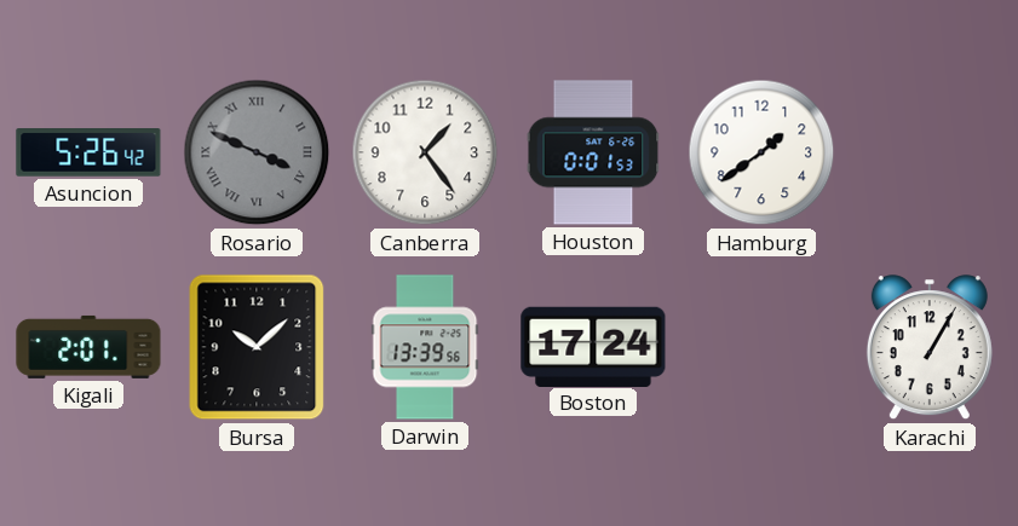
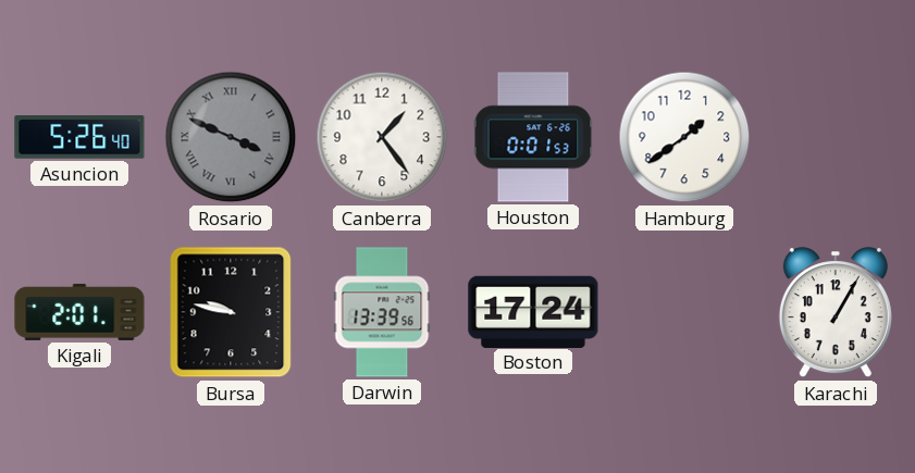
Asuncion: 5:26:42 -> 5:26:40 (79, 138)
Bursa: 10:08 -> 9:47 (231, 312)
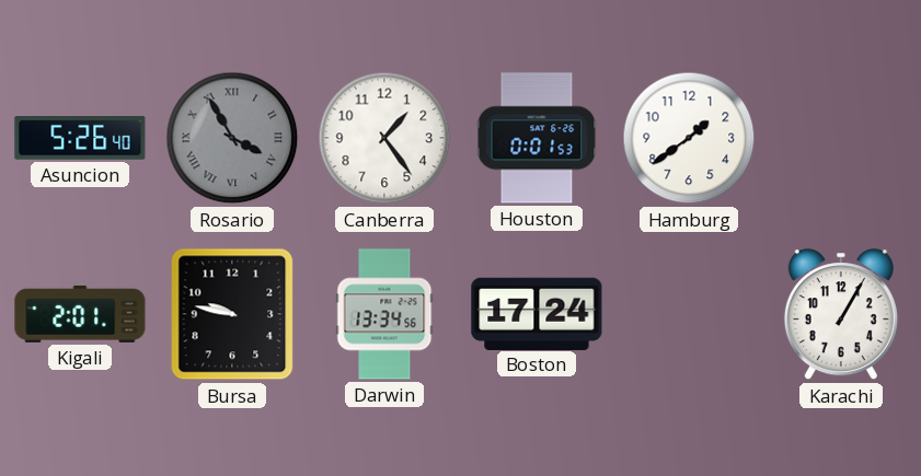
Rosario: 3:49 -> 3:55 (232, 138)
Darwin: 13:39 -> 13:34 (384, 314)
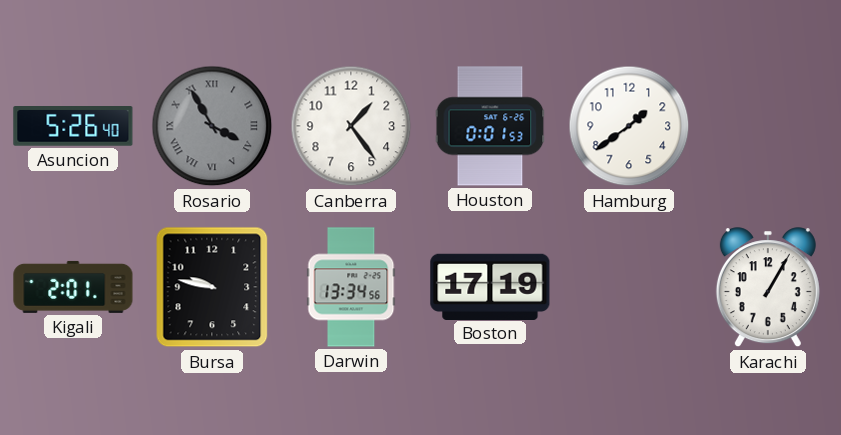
Boston: 17:24 -> 17:19 (490, 286)
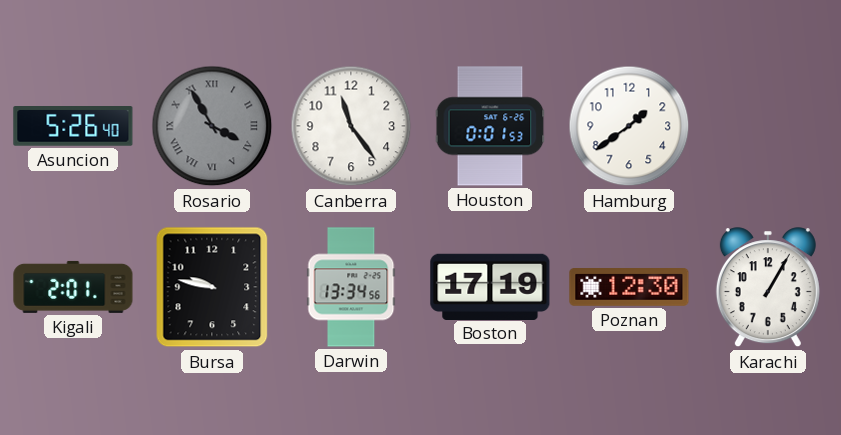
Canberra: 1:24 -> 11:24 (351, 126)
Poznan: none -> 12:30 (629, 288)
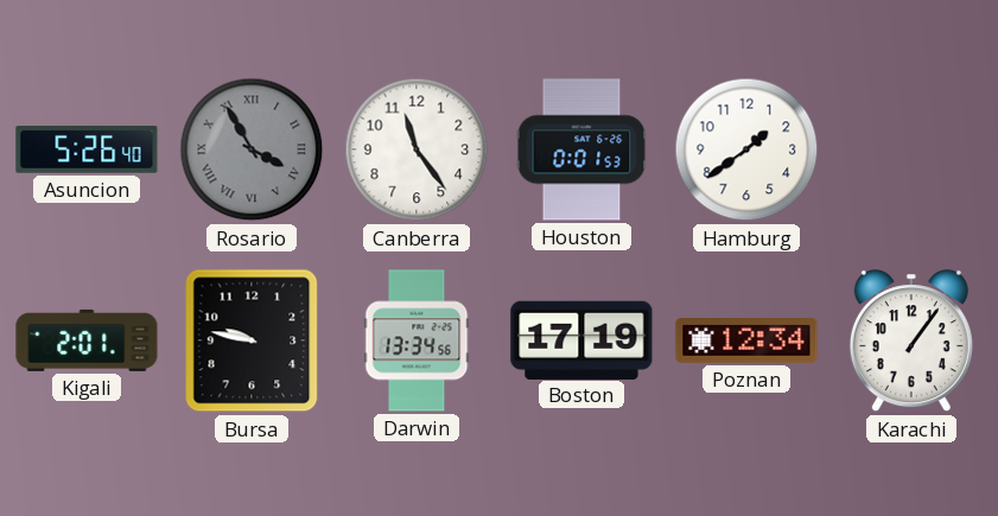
Poznan: 12:30 -> 12:34 (746, 342)
Karachi: 1:05 -> 1:06 (911, 342)
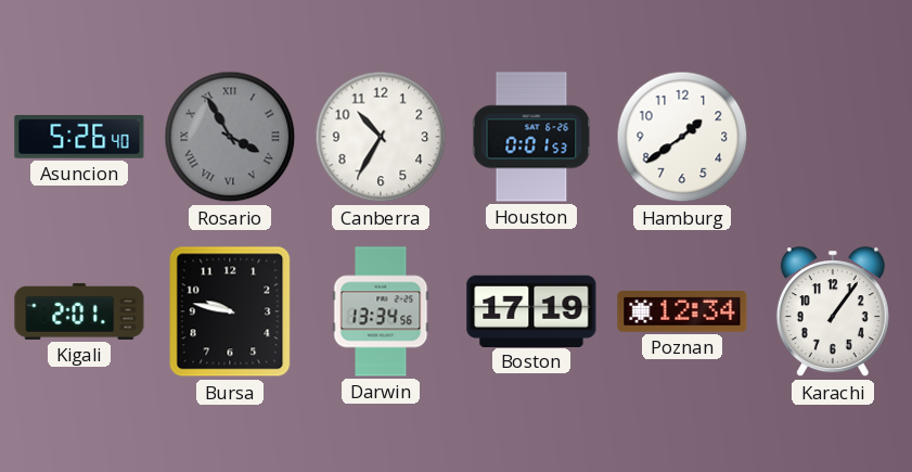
Canberra: 11:24 -> 10:35 (381, 137)
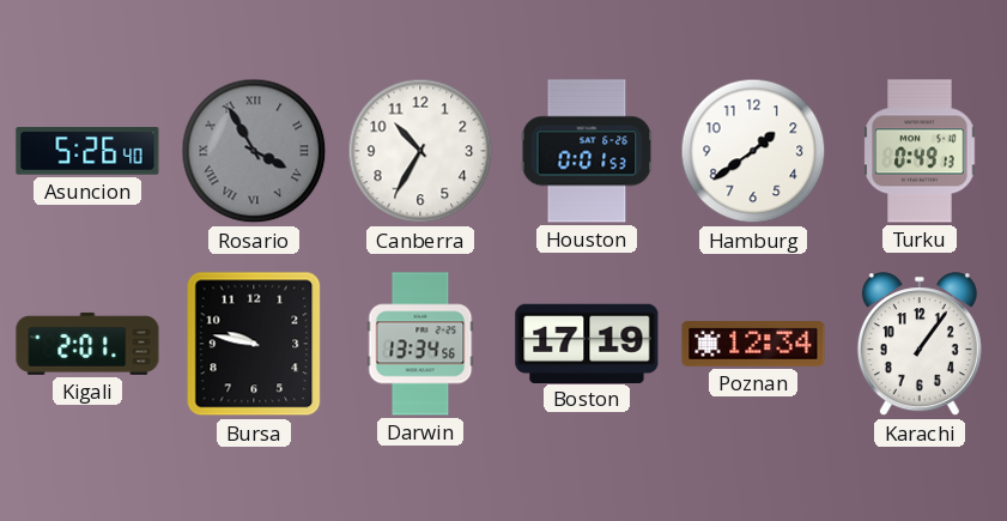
Turku: none -> 0:49 (920, 151)
